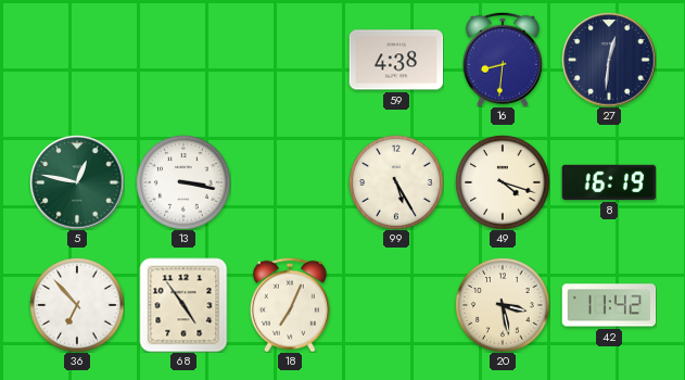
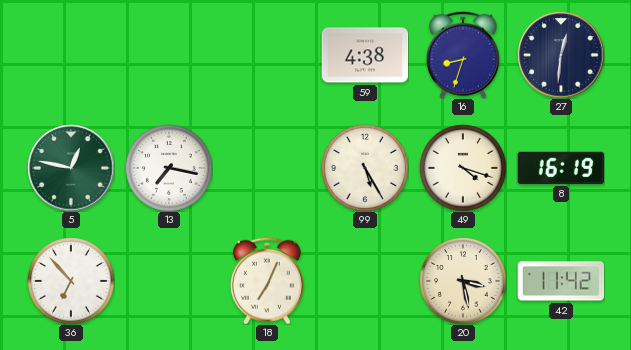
16: 8:31 -> 8:33 (463, 55)
13: 3:17 -> 7:17 (169, 168)
68: 4:54 -> none (183, 305)
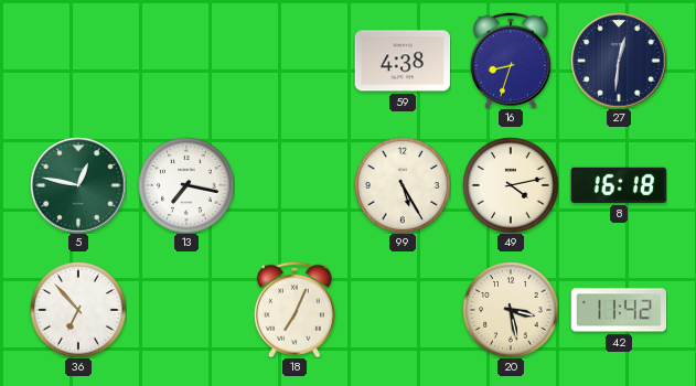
49: 4:18 -> 4:13 (511, 185)
8: 16:19 -> 16:18 (619, 185)
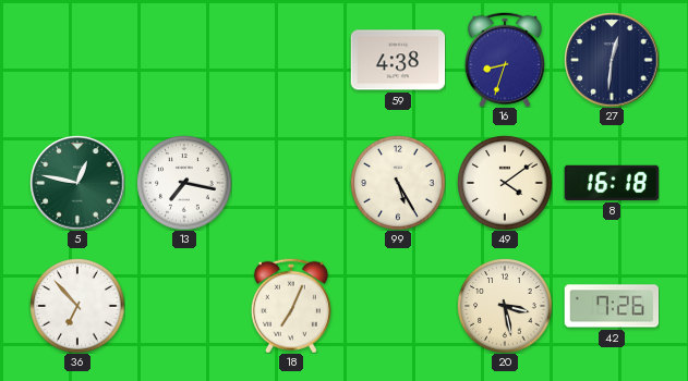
49: 4:13 -> 4:09 (505, 183)
42: 11:42 -> 7:26 (612, 306)
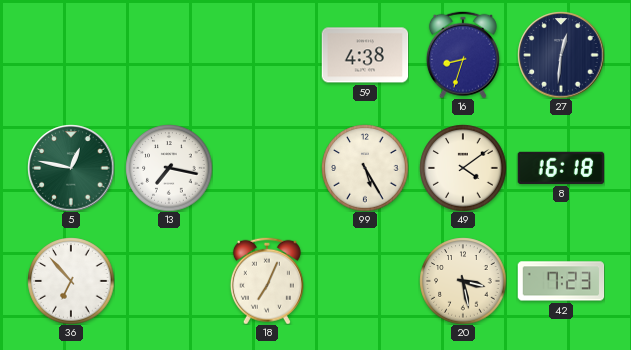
42: 7:26 -> 7:23 (561, 281)
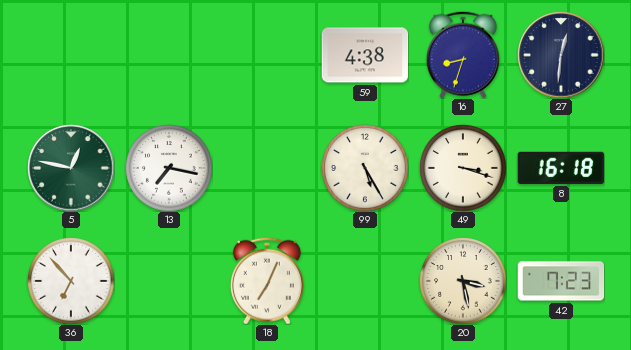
49: 4:09 -> 3:18 (463, 168)
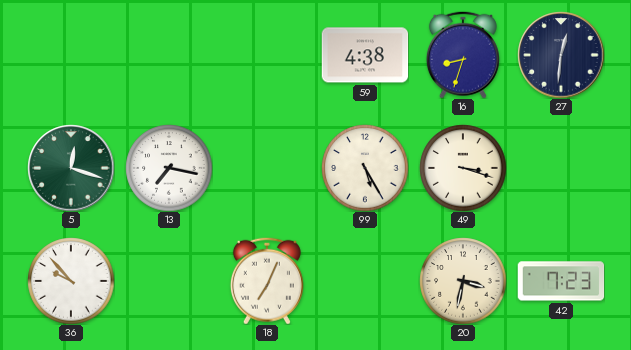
5: 12:47 -> 12:18 (71, 168)
8: 16:18 -> none (561, 168)
36: 6:53 -> 9:53 (71, 281)
20: 3:28 -> 3:32 (463, 281)
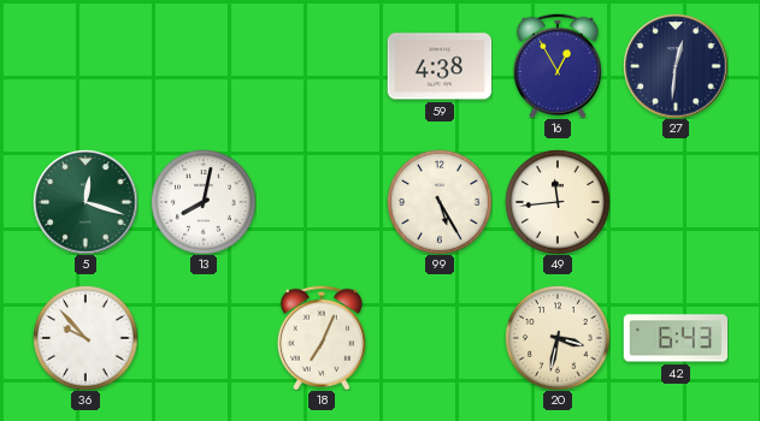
16: 8:33 -> 12:55 (558, 66)
13: 7:17 -> 8:02 (204, 202)
49: 3:18 -> 11:44 (558, 202)
42: 7:23 -> 6:43 (676, 338)
